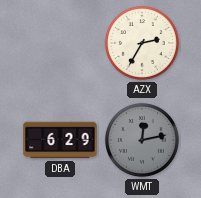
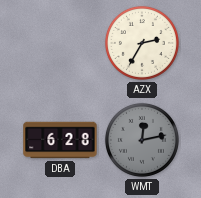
DBA: 6:29 -> 6:28 (60, 140)
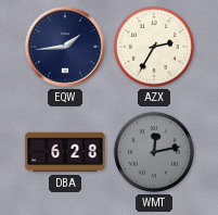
EQW: none -> 1:44 (65, 47)
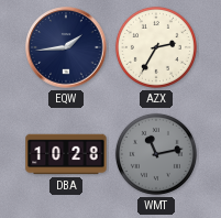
DBA: 6:28 -> 10:28 (66, 154)
WMT: 12:13 -> 11:13 (156, 154)
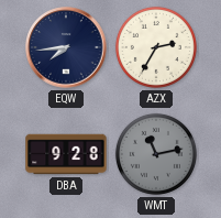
EQW: 1:44 -> 7:44 (66, 47)
DBA: 10:28 -> 9:28 (66, 154)
